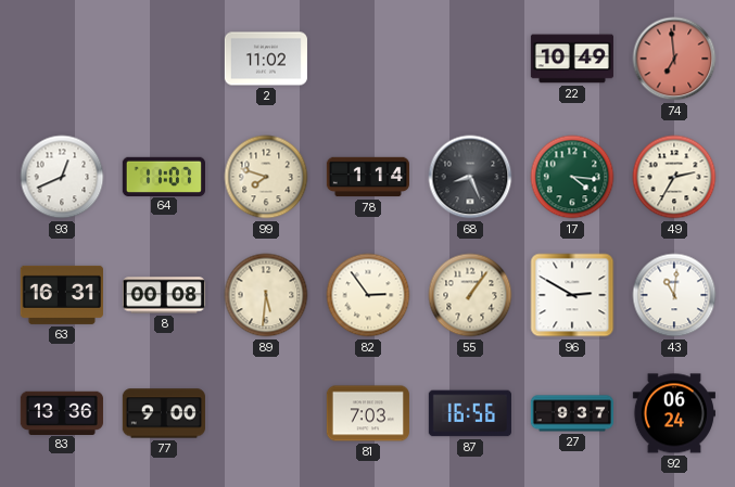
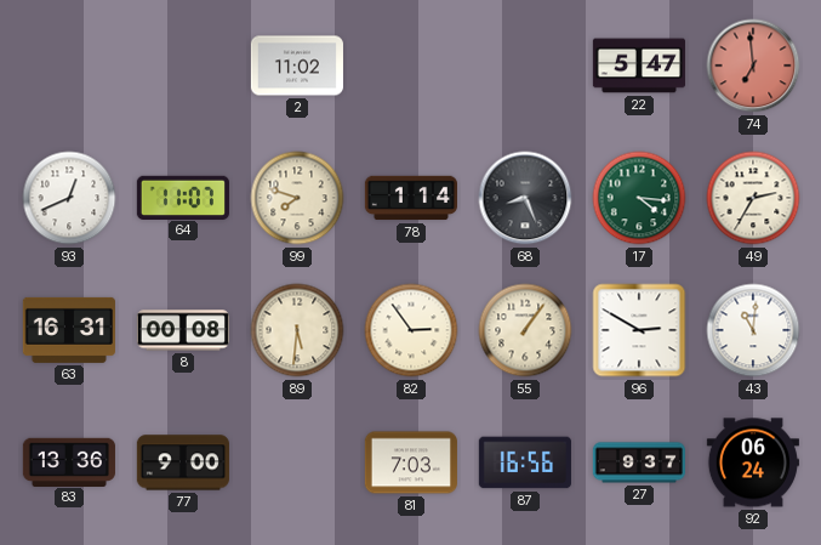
22: 10:49 -> 5:47 (639, 66)
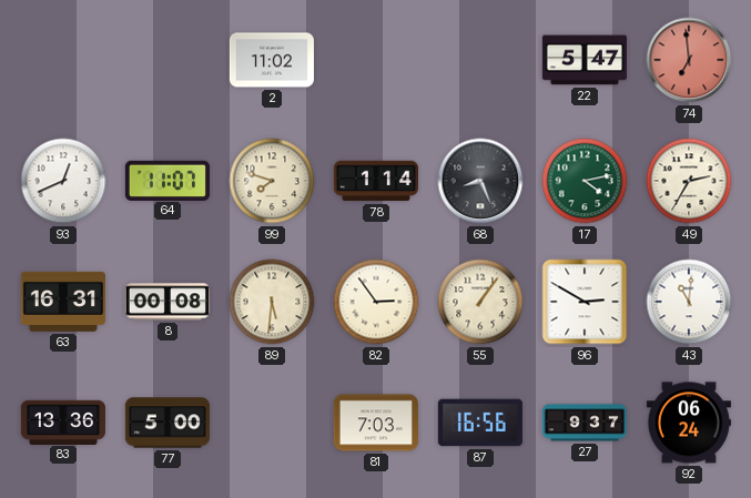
17: 4:16 -> 4:13 (585, 181)
77: 9:00 -> 5:00 (168, 423)
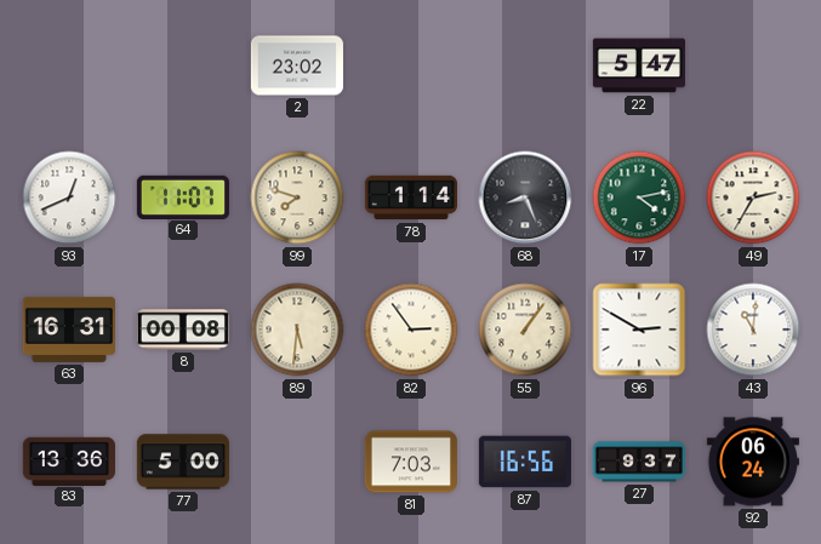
2: 11:02 -> 23:02 (297, 65)
74: 6:59 -> none (689, 60)
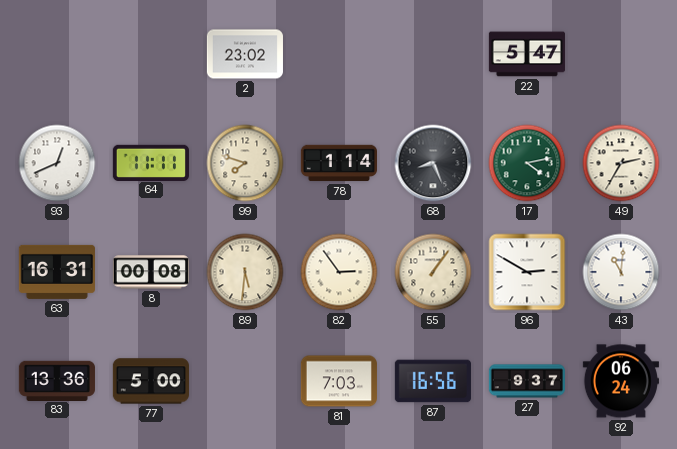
64: 11:07 -> 11:11 (151, 162)
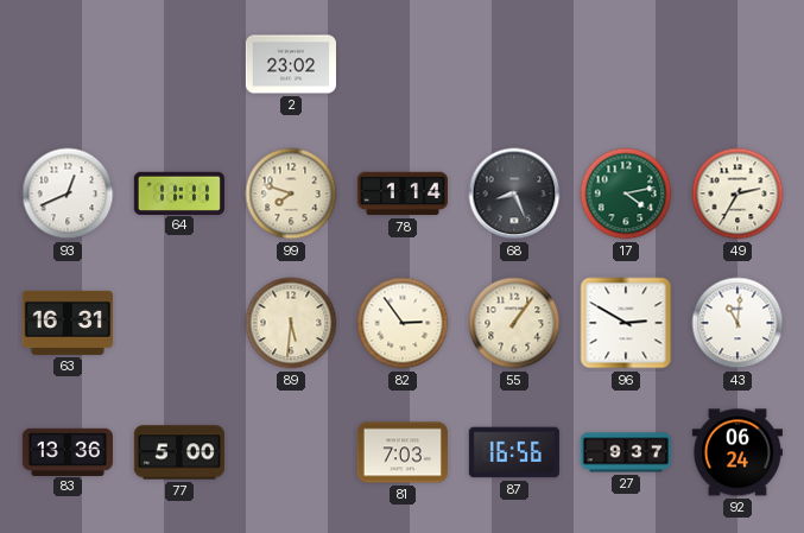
22: 5:47 -> none (527, 54)
8: 00:08 -> none (151, 272)
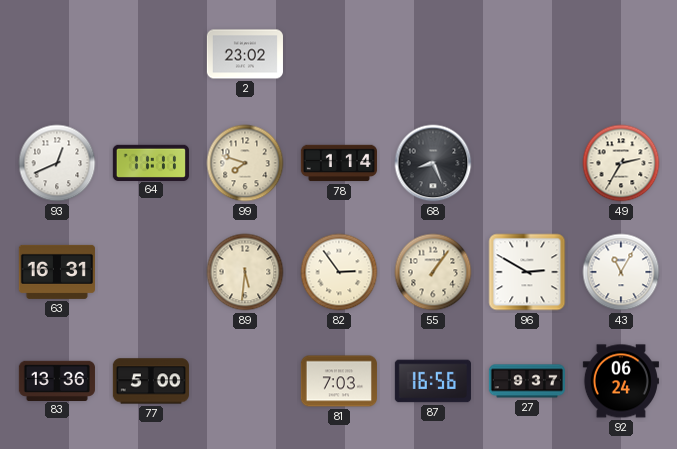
17: 4:13 -> none (626, 193)
43: 11:01 -> 11:05 (621, 272)
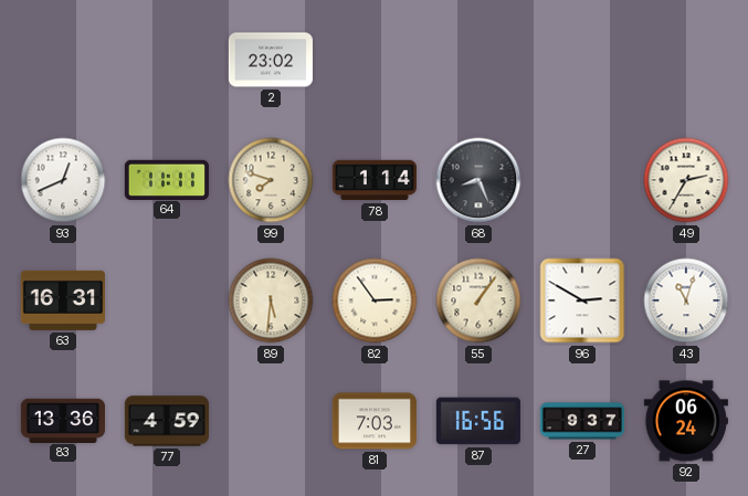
43: 11:05 -> 11:03 (686, 300)
77: 5:00 -> 4:59 (167, 421)
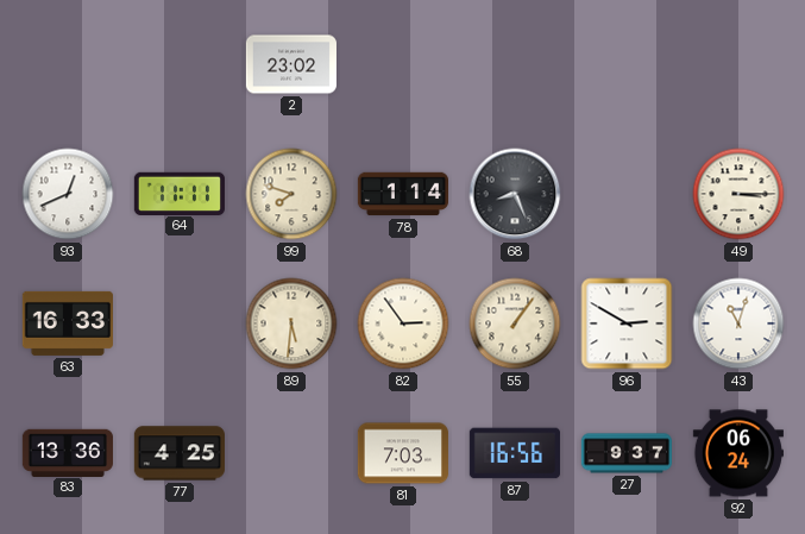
49: 2:35 -> 3:15 (738, 194)
63: 16:31 -> 16:33 (68, 323)
77: 4:59 -> 4:25 (180, 453)
